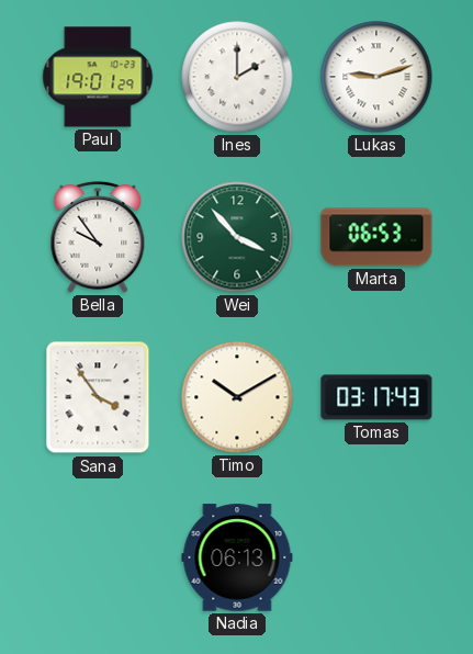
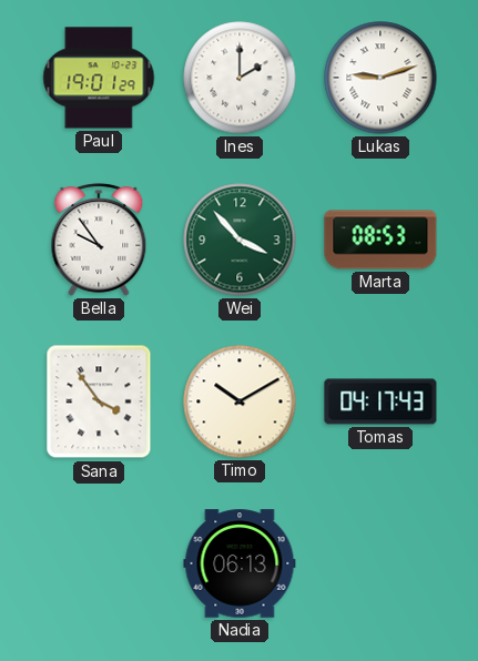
Marta: 06:53 -> 08:53 (380, 240)
Tomas: 03:17 -> 04:17 (380, 401)
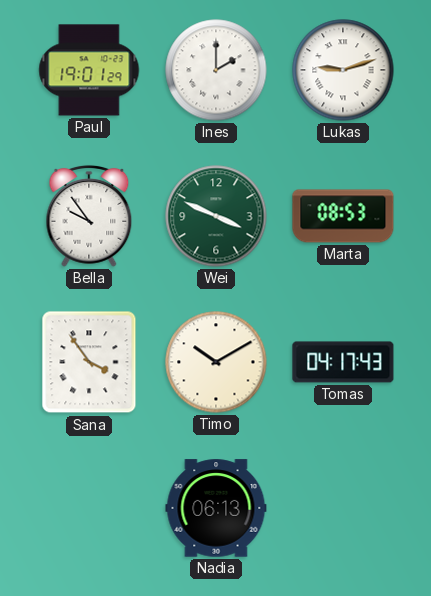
Wei: 3:53 -> 3:49 (216, 216)
